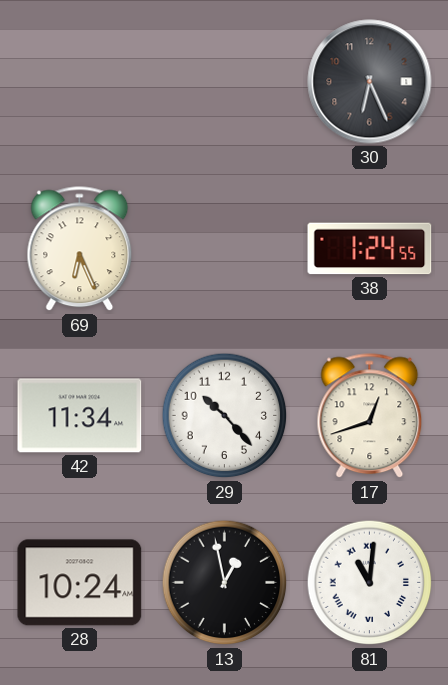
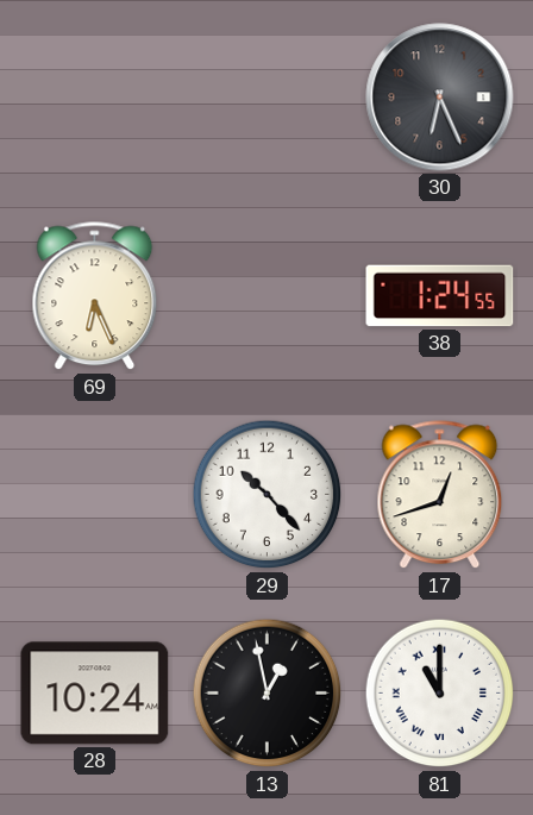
42: 11:34 -> none (80, 416)
81: 11:01 -> 11:00 (440, 694)
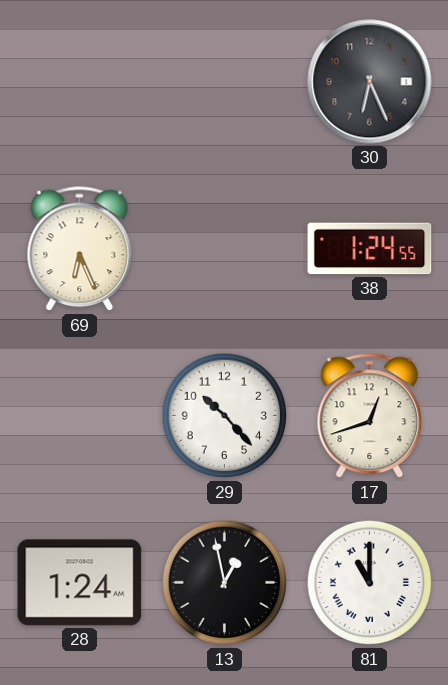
28: 10:24 -> 1:24 (80, 583)
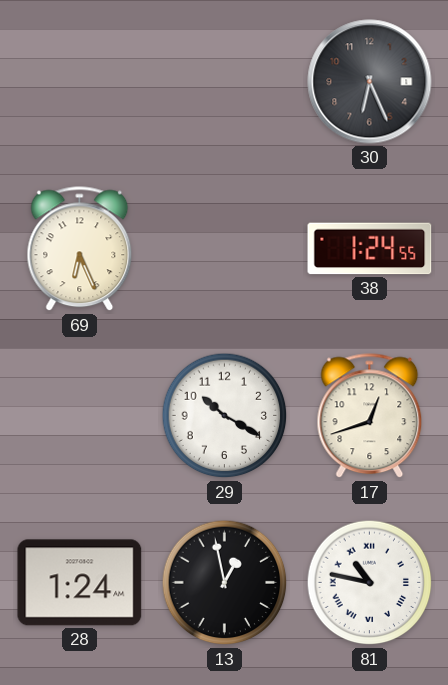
29: 10:23 -> 10:20 (225, 416)
81: 11:00 -> 10:47 (370, 583)
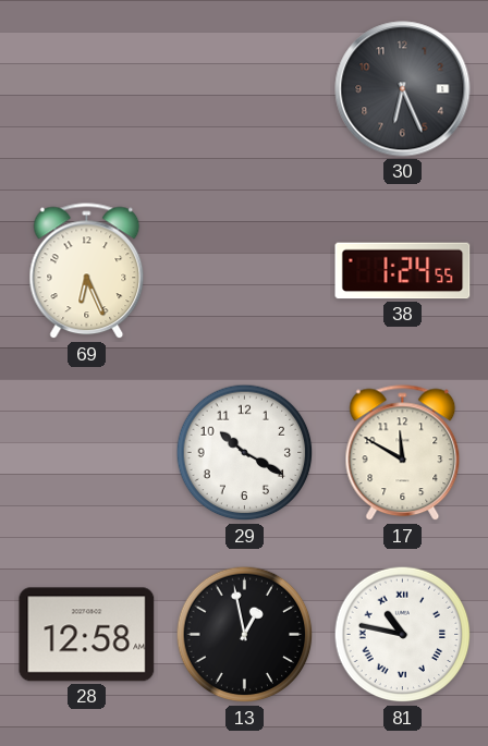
17: 12:42 -> 11:50 (403, 453)
28: 1:24 -> 12:58 (87, 635)
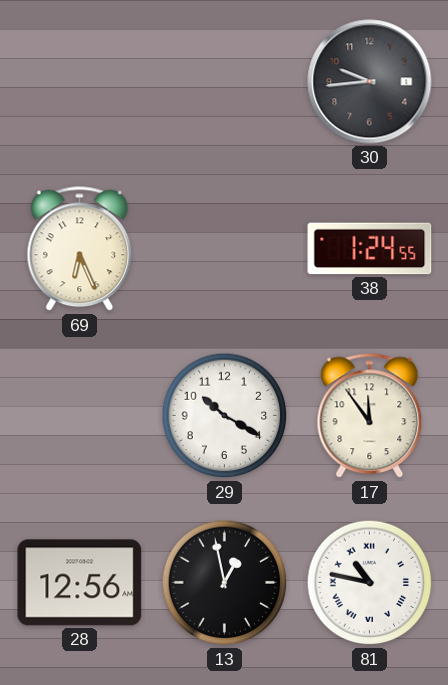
30: 6:26 -> 9:44 (370, 82)
17: 11:50 -> 11:54 (370, 416)
28: 12:58 -> 12:56 (80, 583)
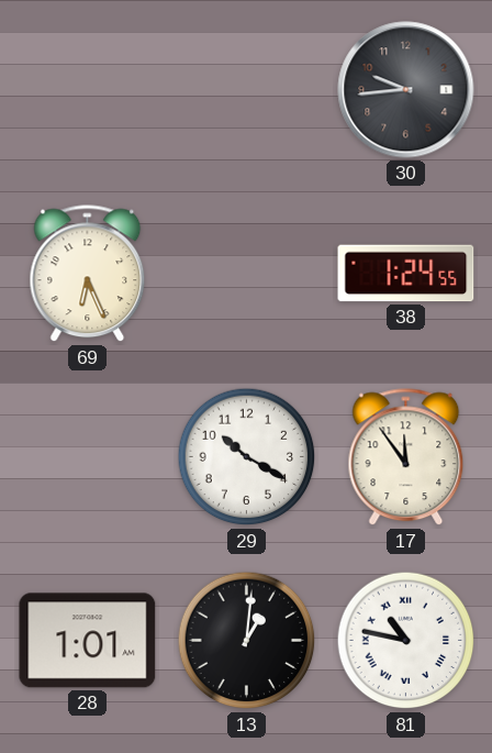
28: 12:56 -> 1:01 (88, 641)
13: 12:58 -> 1:01 (247, 641)
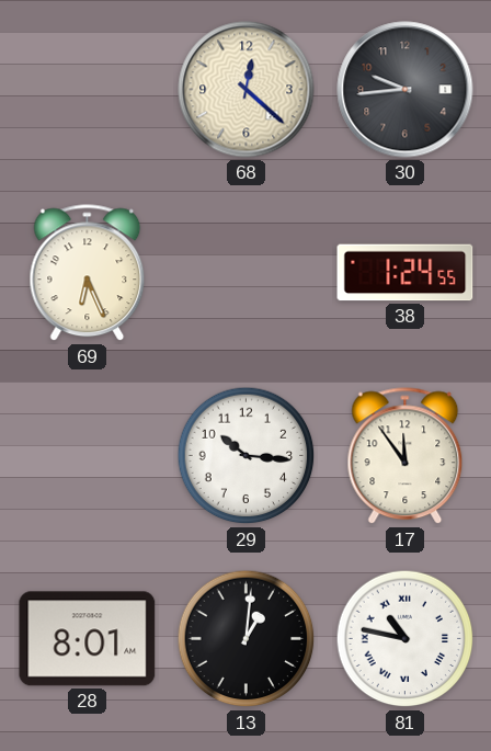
68: none -> 12:22 (247, 90)
29: 10:20 -> 10:16 (247, 456)
28: 1:01 -> 8:01 (88, 639)
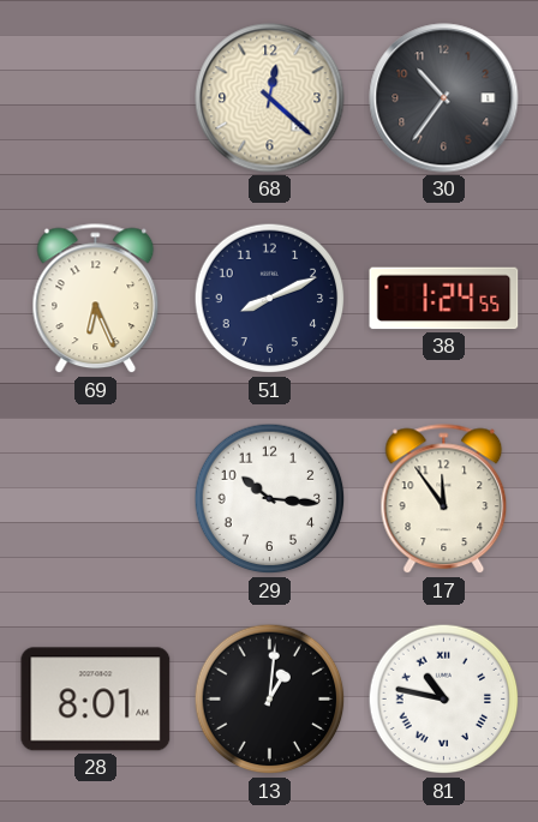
30: 9:44 -> 10:36 (444, 98)
51: none -> 8:11 (270, 299)
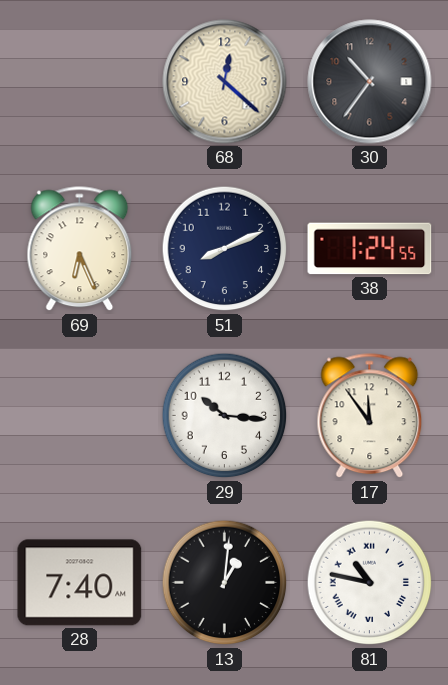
28: 8:01 -> 7:40 (80, 583)
